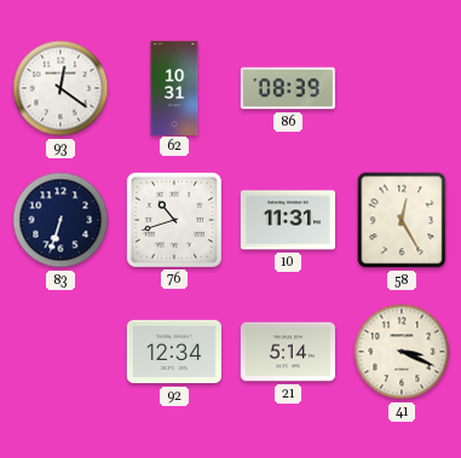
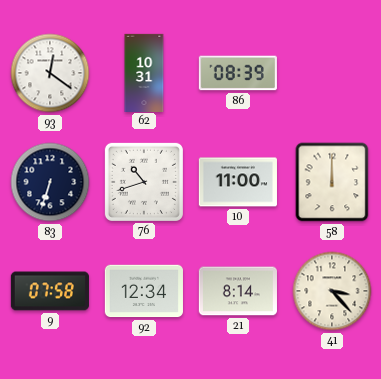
10: 11:31 -> 11:00 (238, 182)
58: 12:25 -> 12:00 (332, 182)
9: none -> 07:58 (50, 291)
21: 5:14 -> 8:14 (238, 291)
41: 3:19 -> 3:23 (332, 291)
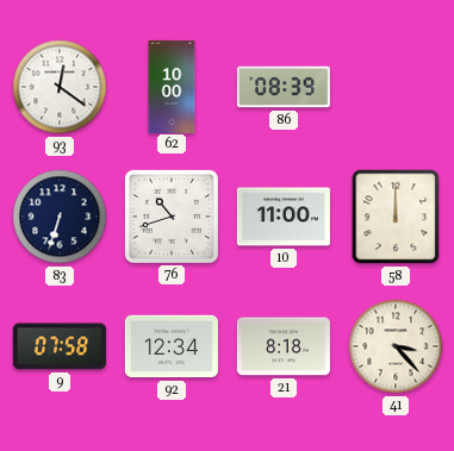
62: 10:31 -> 10:00 (172, 86)
21: 8:14 -> 8:18 (284, 346)
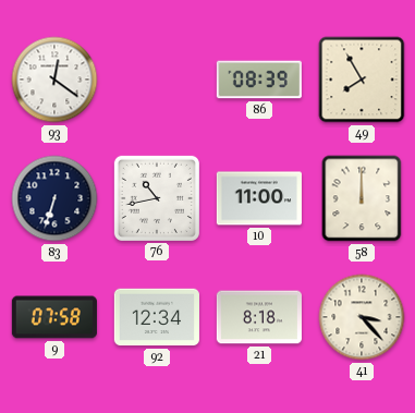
62: 10:00 -> none (172, 86)
49: none -> 7:55 (362, 80)
76: 10:42 -> 10:43 (157, 198)
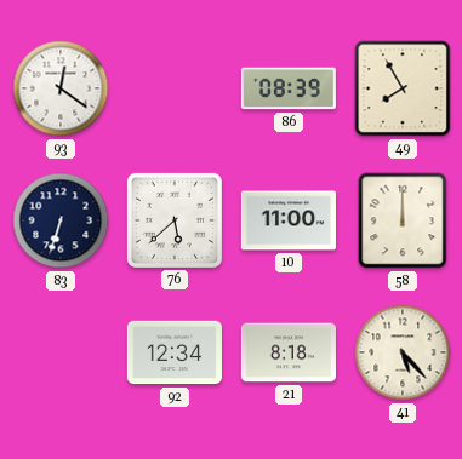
76: 10:43 -> 5:38 (175, 220)
9: 07:58 -> none (54, 317)
41: 3:23 -> 5:23 (403, 352)
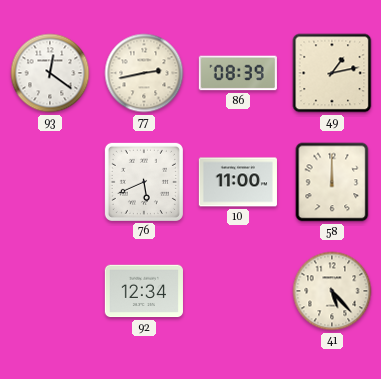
77: none -> 2:43 (144, 73)
49: 7:55 -> 1:13 (332, 73)
83: 6:33 -> none (61, 220)
76: 5:38 -> 5:41 (144, 182)
21: 8:18 -> none (289, 352)
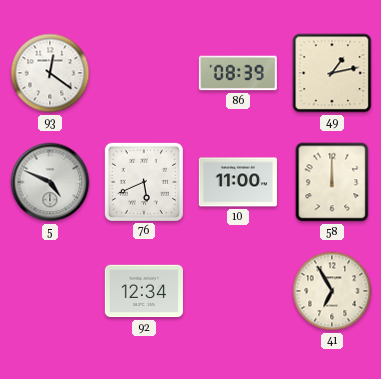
77: 2:43 -> none (144, 73)
5: none -> 4:49 (50, 182)
41: 5:23 -> 6:55 (332, 291)
